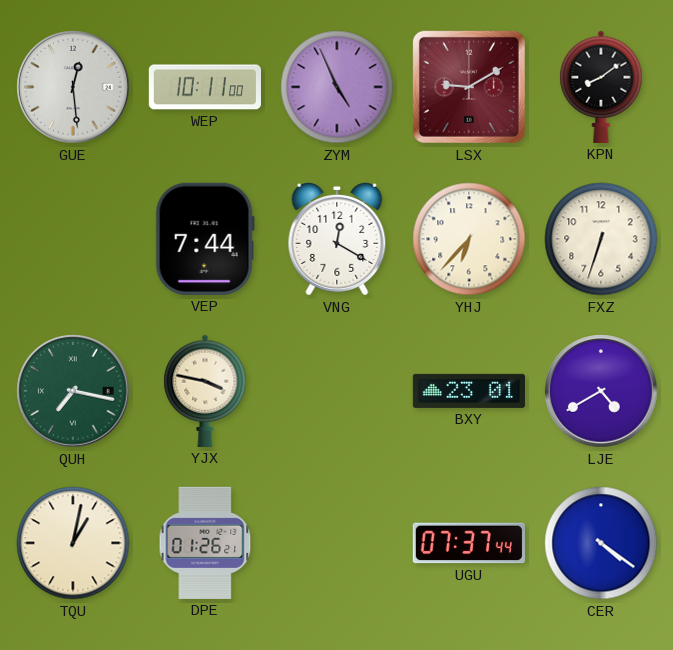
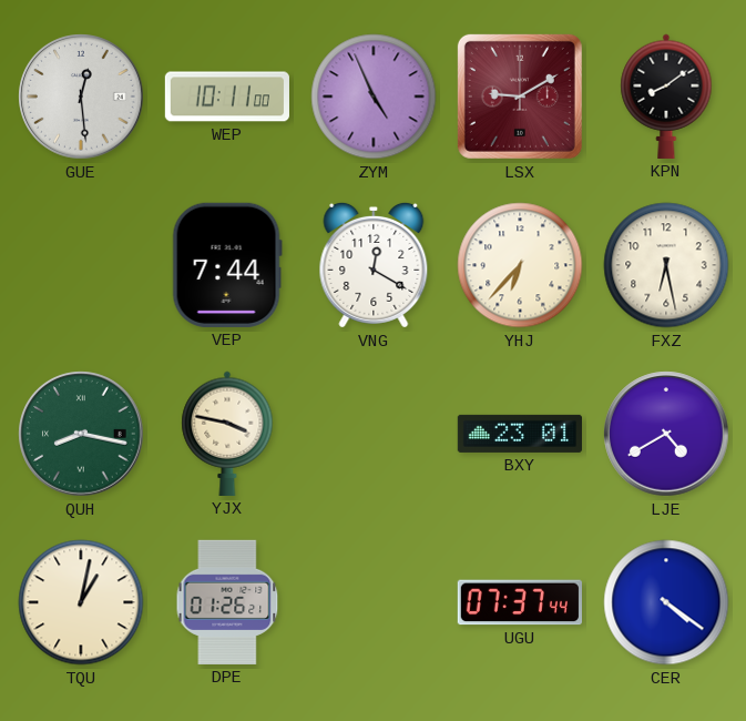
FXZ: 6:33 -> 6:28 (666, 265)
QUH: 7:17 -> 8:17 (81, 434)
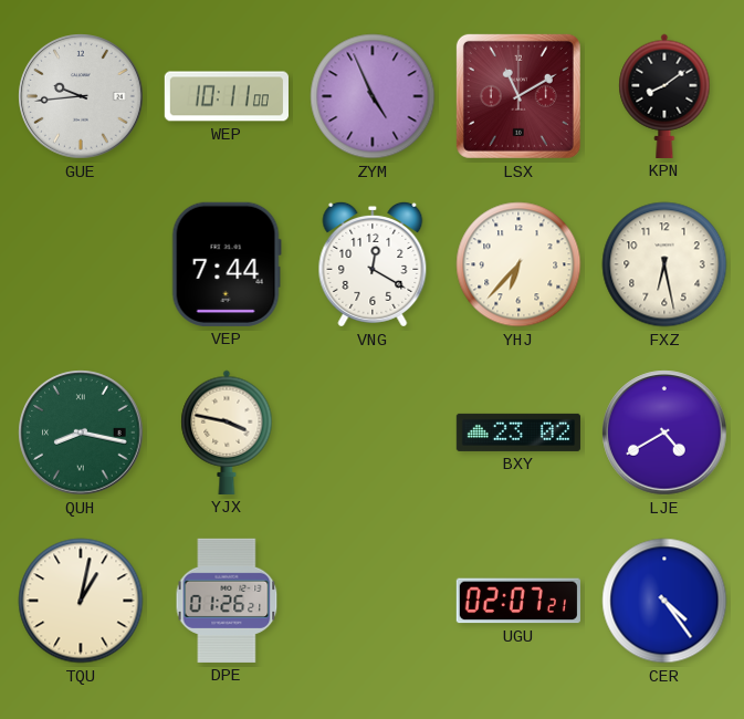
GUE: 12:29 -> 9:44 (81, 96)
LSX: 9:10 -> 11:10 (518, 96)
BXY: 23:01 -> 23:02 (517, 433)
UGU: 07:37 -> 02:07 (518, 601)
CER: 4:21 -> 4:24 (664, 601)
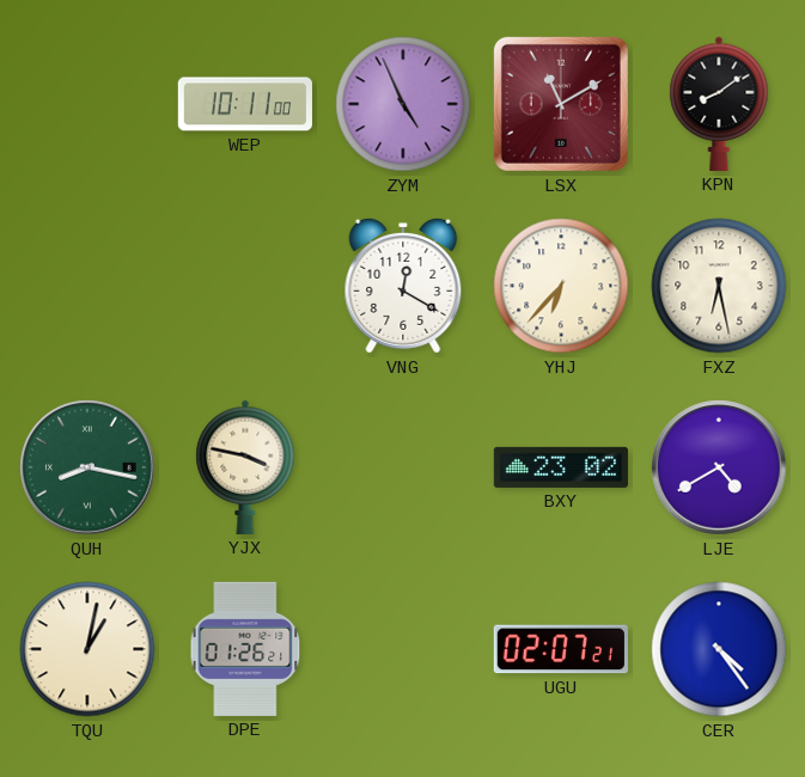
GUE: 9:44 -> none (81, 96)
VEP: 7:44 -> none (227, 264)
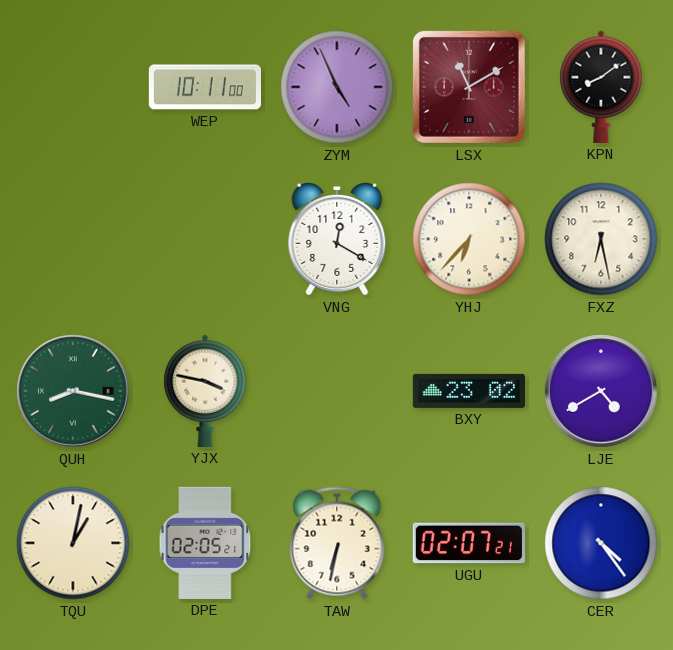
DPE: 01:26 -> 02:05 (205, 543)
TAW: none -> 6:32 (337, 543)
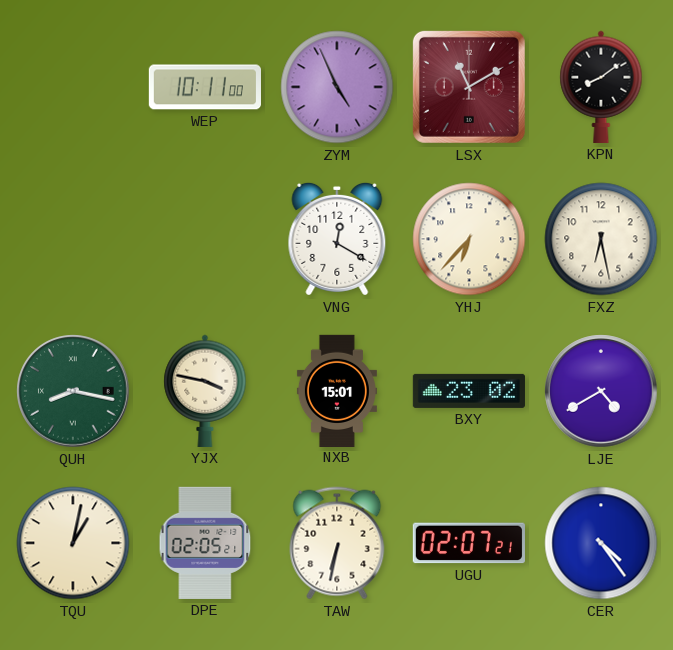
NXB: none -> 15:01 (337, 390)
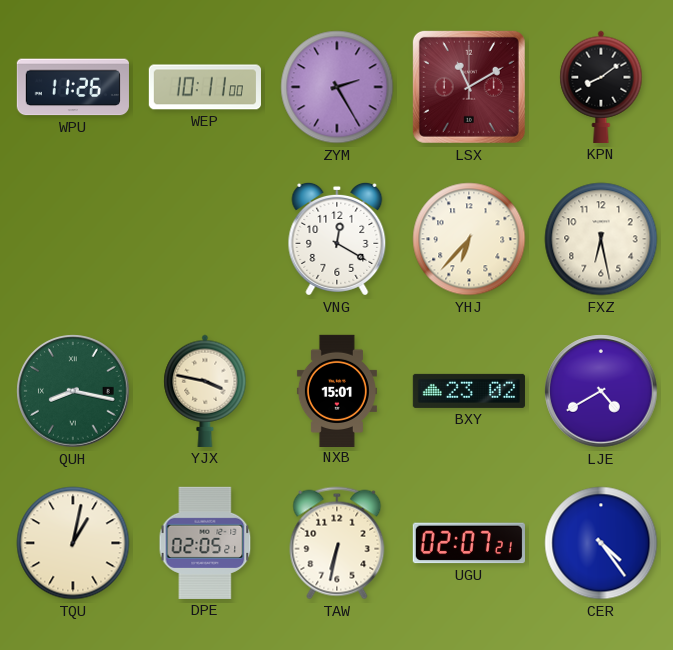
WPU: none -> 11:26 (73, 87)
ZYM: 4:56 -> 2:25 (337, 87)
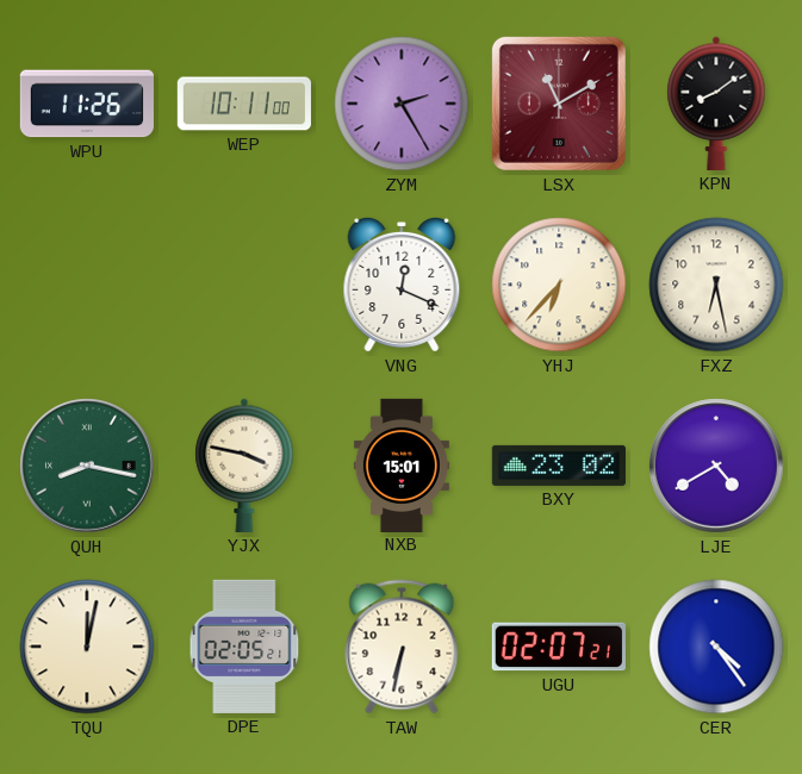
VNG: 12:20 -> 12:19 (402, 285)
TQU: 1:02 -> 12:02 (87, 647)
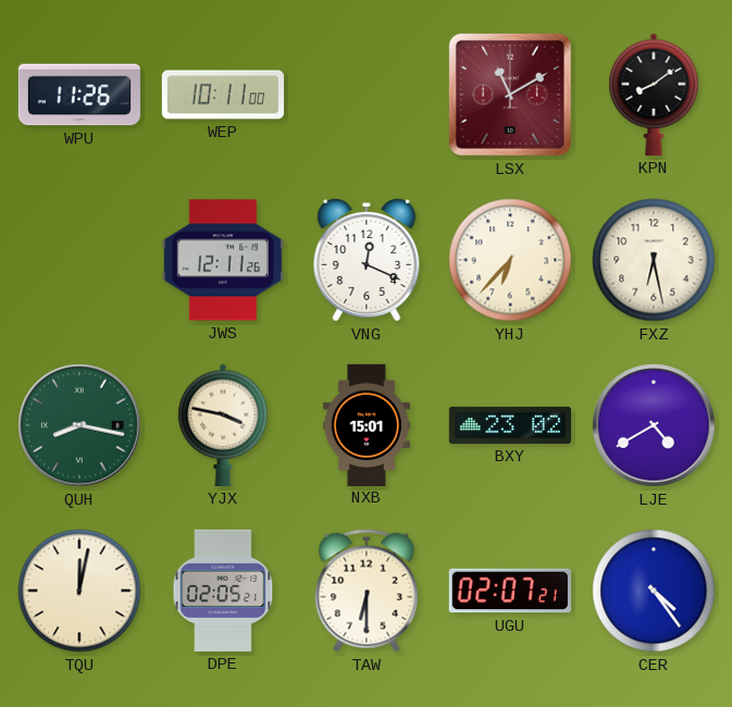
ZYM: 2:25 -> none (402, 104)
JWS: none -> 12:11 (223, 260)
TAW: 6:32 -> 6:30 (367, 591)
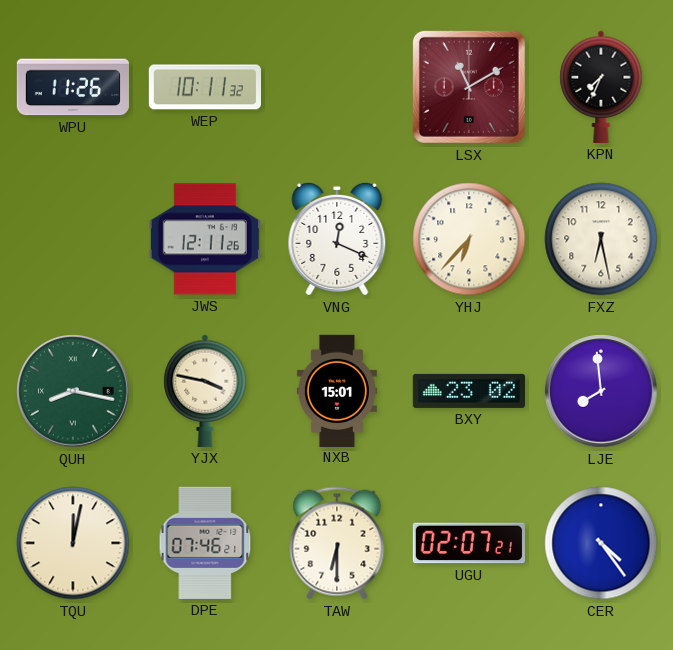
WEP: 10:11:00 -> 10:11:32 (205, 87)
KPN: 8:09 -> 7:34 (601, 87)
LJE: 4:40 -> 7:59 (601, 391)
DPE: 02:05 -> 07:46 (205, 543)
